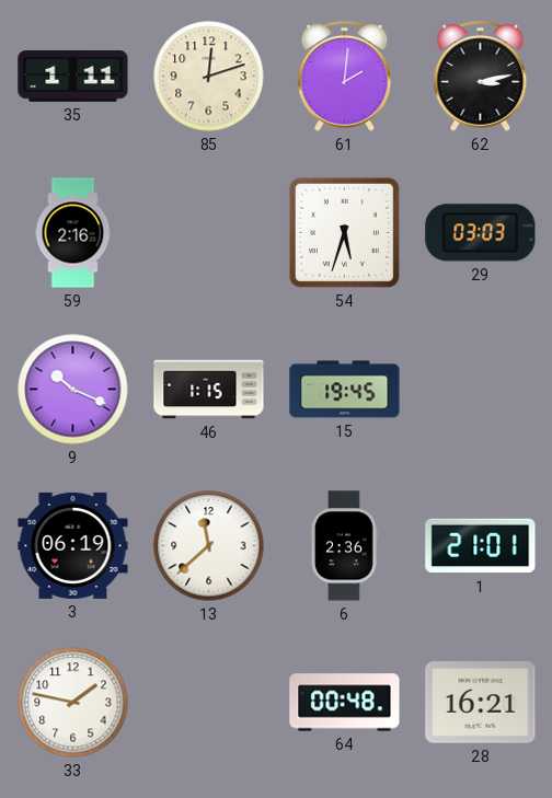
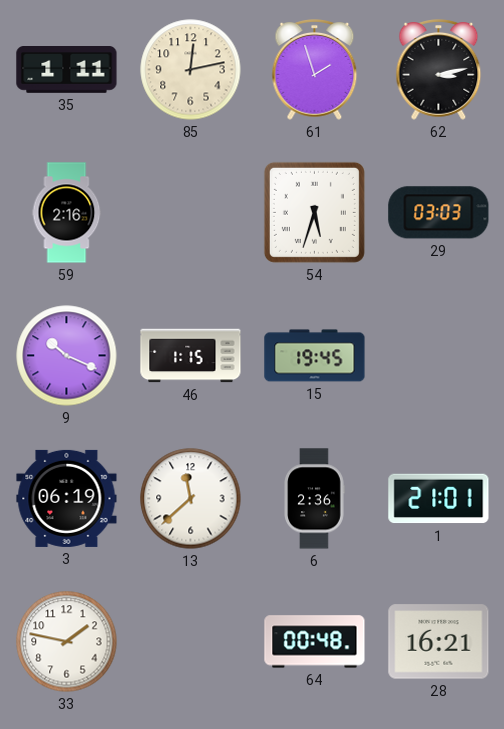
85: 12:12 -> 12:13 (191, 70)
61: 2:01 -> 1:57 (315, 70)
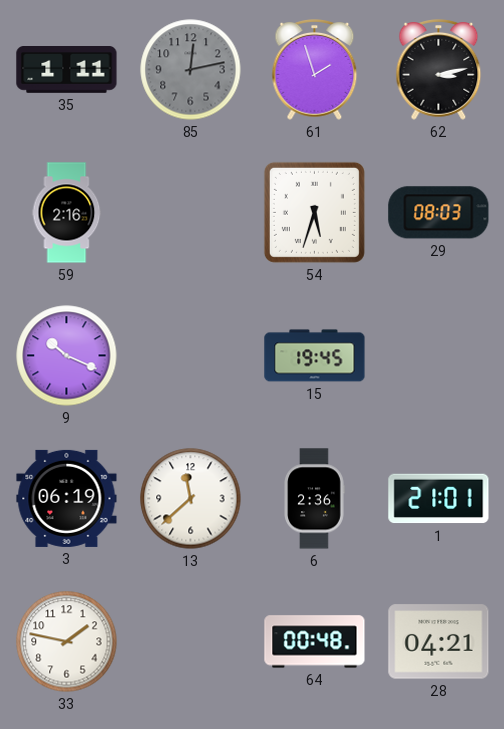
85 dial: cream -> grey (191, 70)
29: 03:03 -> 08:03 (439, 213)
46: 1:15 -> none (191, 356)
28: 16:21 -> 04:21 (439, 642)
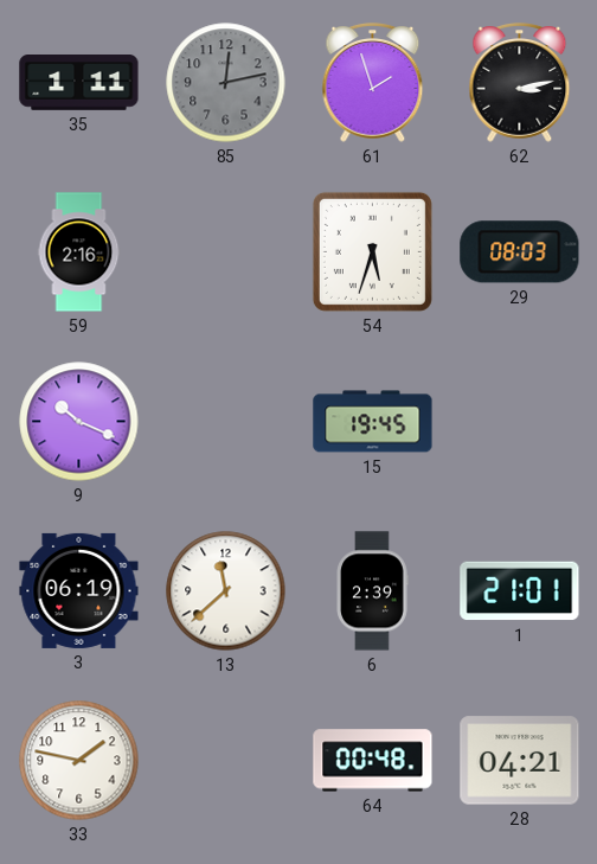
6: 2:36 -> 2:39 (372, 591)
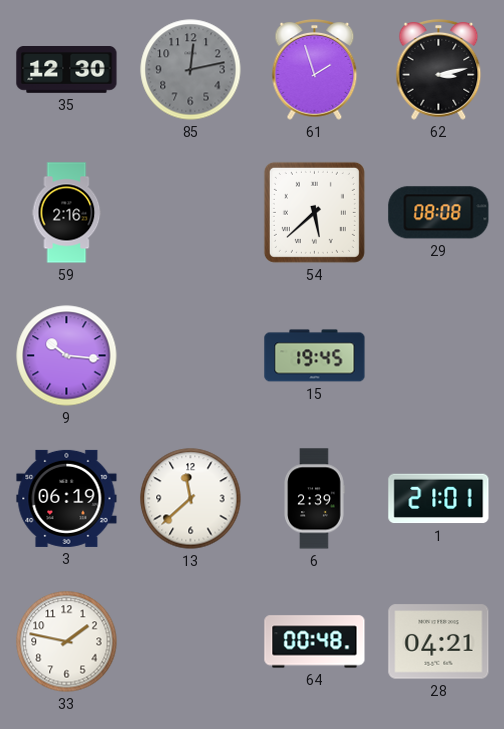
35: 1:11 -> 12:30 (67, 70)
54: 5:33 -> 5:38 (314, 212)
29: 08:03 -> 08:08 (439, 213)
9: 10:19 -> 10:16 (67, 356)
